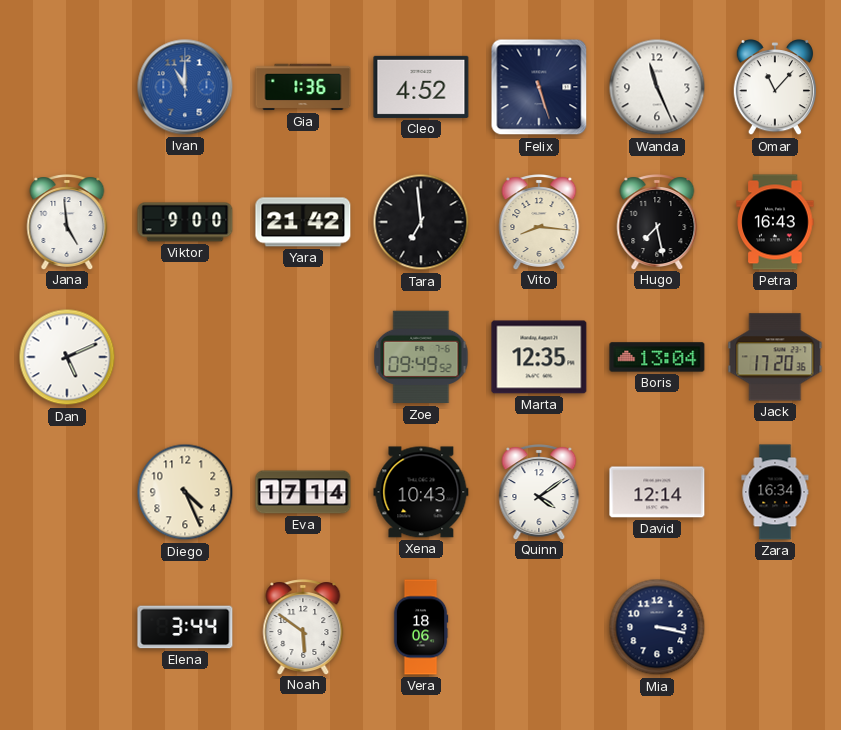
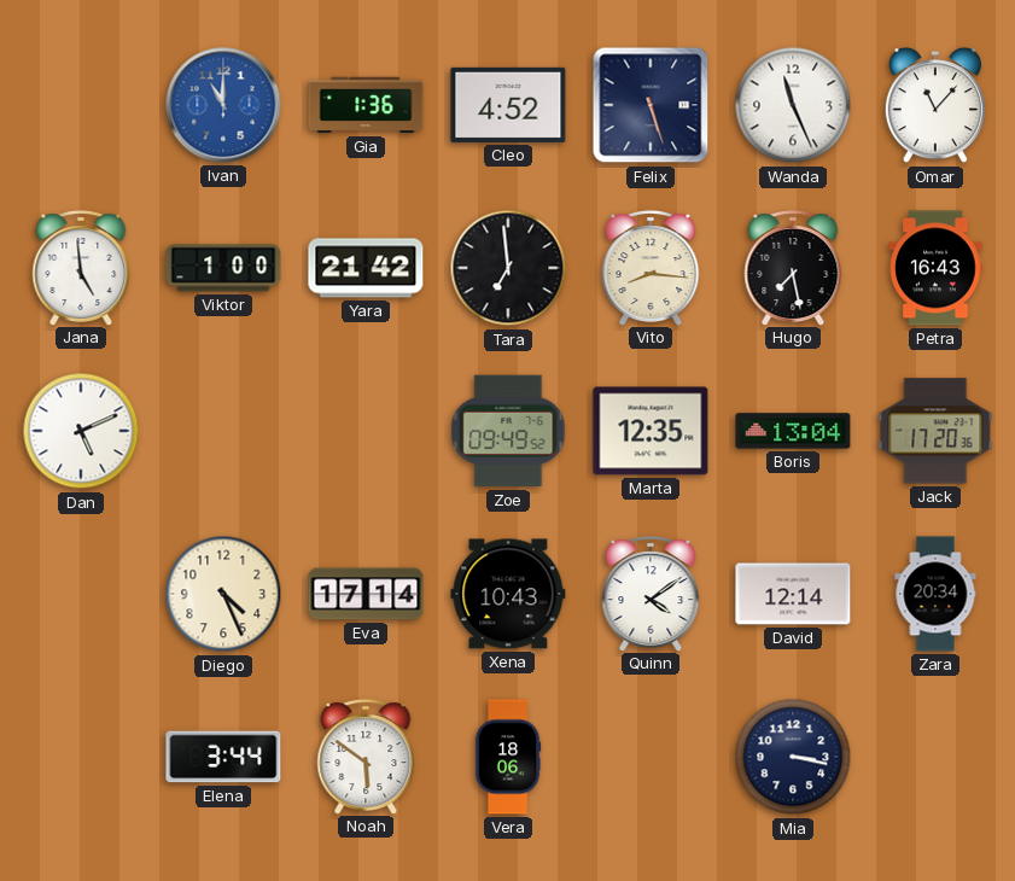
Viktor: 9:00 -> 1:00 (223, 268)
Zara: 16:34 -> 20:34 (935, 594)
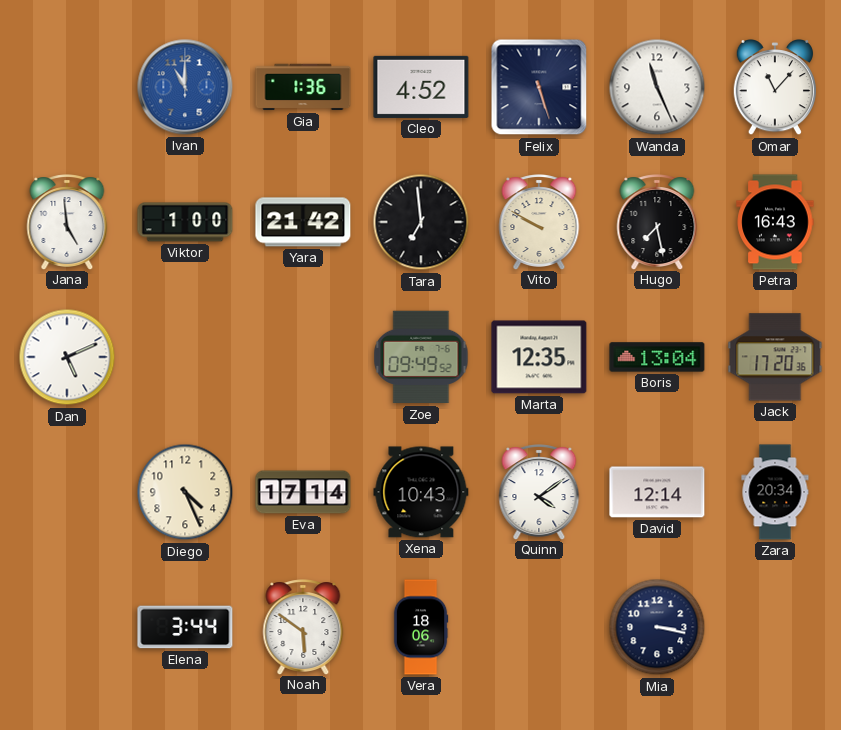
Vito: 8:16 -> 9:50 (539, 222)
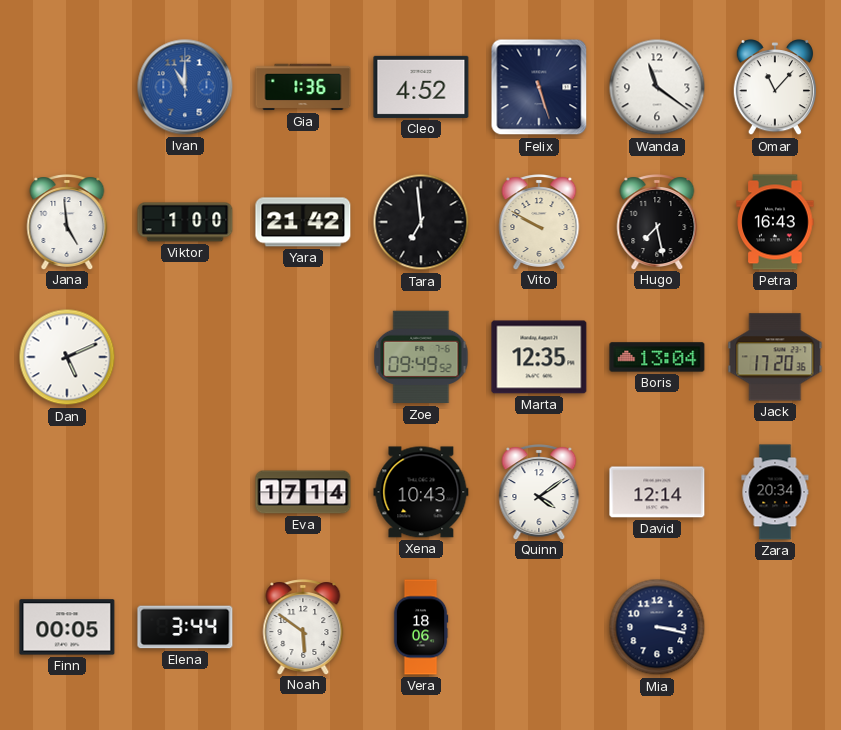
Wanda: 11:26 -> 11:21 (657, 87)
Diego: 4:26 -> none (185, 492)
Finn: none -> 00:05 (67, 627)
